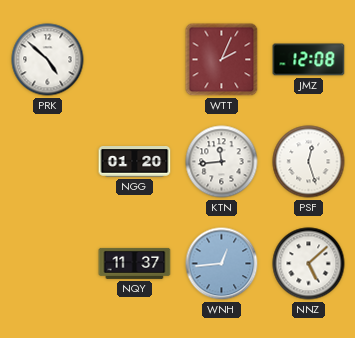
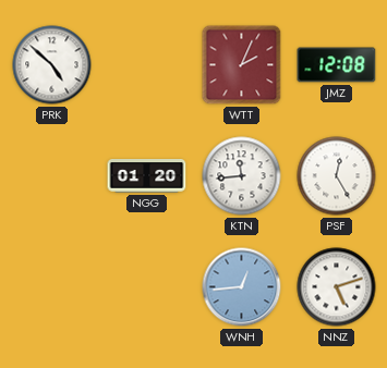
PSF: 12:27 -> 12:25 (337, 176)
NQY: 11:37 -> none (135, 263)
NNZ: 5:08 -> 5:12 (337, 287)
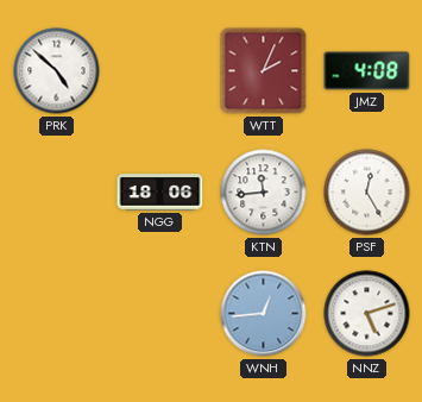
JMZ: 12:08 -> 4:08 (367, 71)
NGG: 01:20 -> 18:06 (160, 193)
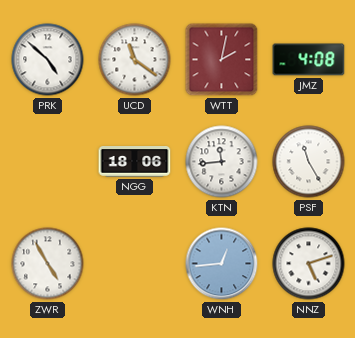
UCD: none -> 11:21 (135, 60)
WTT: 2:04 -> 2:02 (222, 60)
PSF: 12:25 -> 11:25 (309, 162)
ZWR: none -> 4:55 (48, 264)
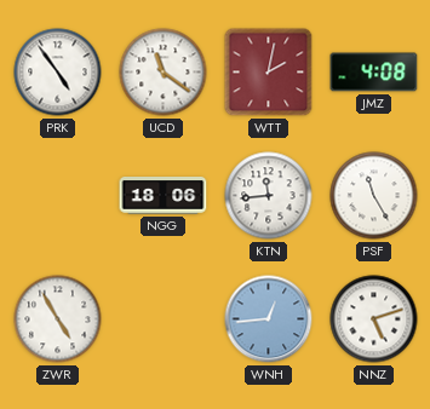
PRK: 4:52 -> 4:54 (58, 73)
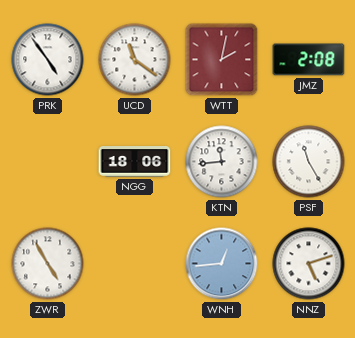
JMZ: 4:08 -> 2:08 (309, 60)
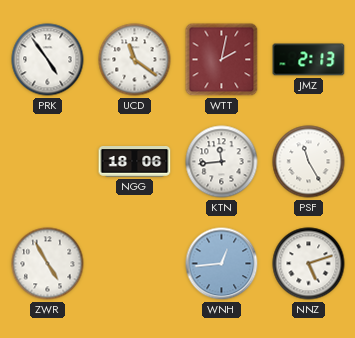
JMZ: 2:08 -> 2:13 (309, 60)
